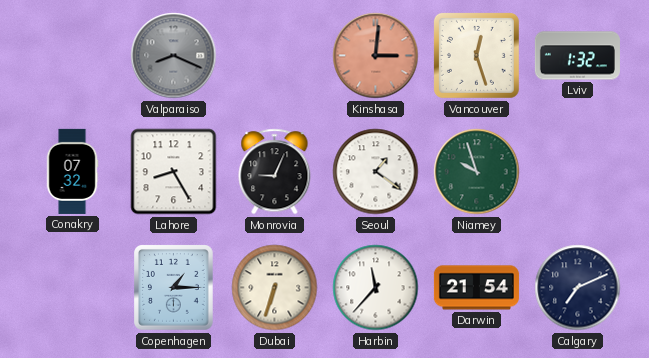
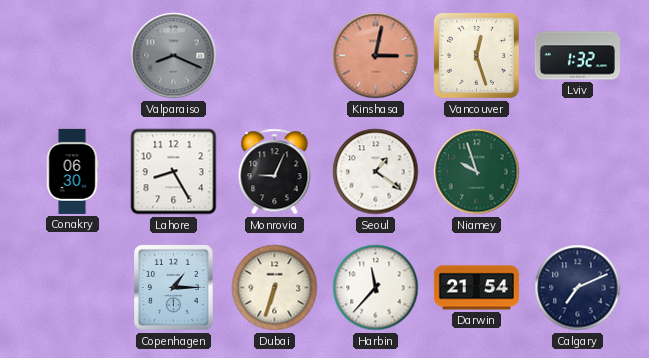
Kinshasa: 3:01 -> 3:02 (376, 56)
Conakry: 07:32 -> 06:30 (72, 171)
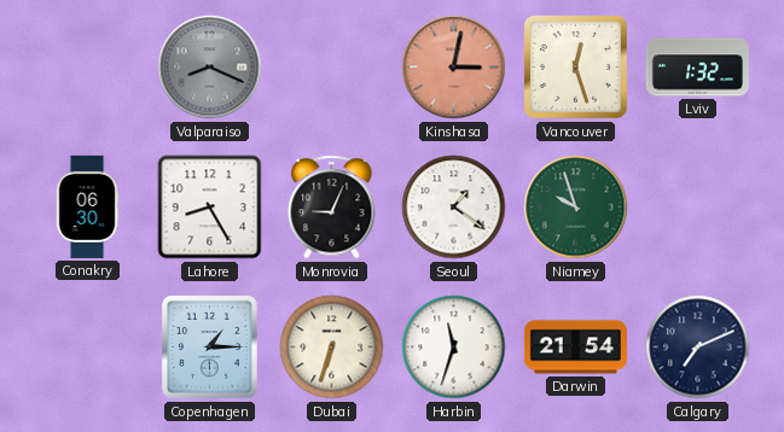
Harbin: 11:37 -> 11:33 (454, 348)
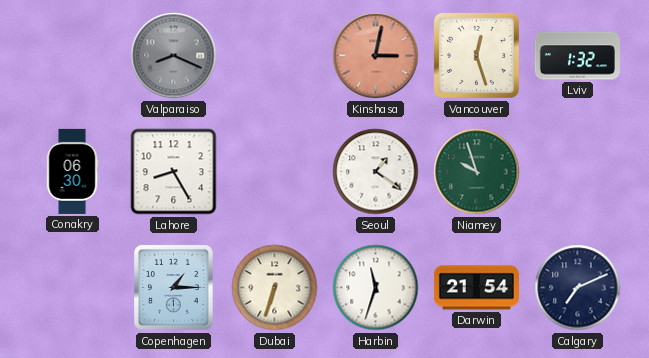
Monrovia: 9:04 -> none (332, 208)
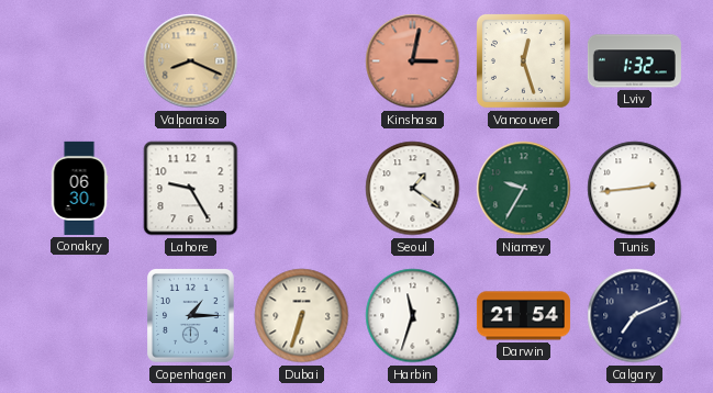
Valparaiso dial: grey -> champagne (191, 61)
Lahore: 8:25 -> 9:25 (191, 189)
Niamey: 9:57 -> 9:35 (524, 189)
Tunis: none -> 2:44 (635, 189)
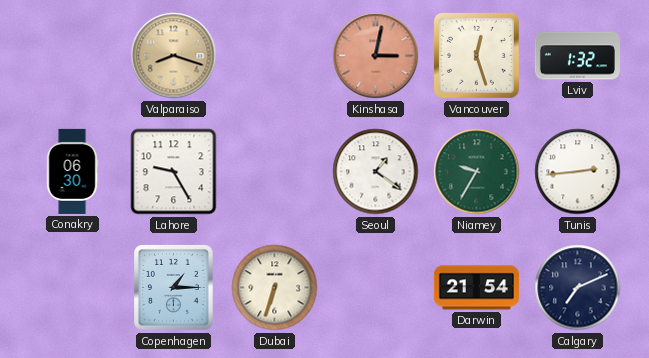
Valparaiso: 8:19 -> 8:18 (174, 56)
Harbin: 11:33 -> none (413, 316)
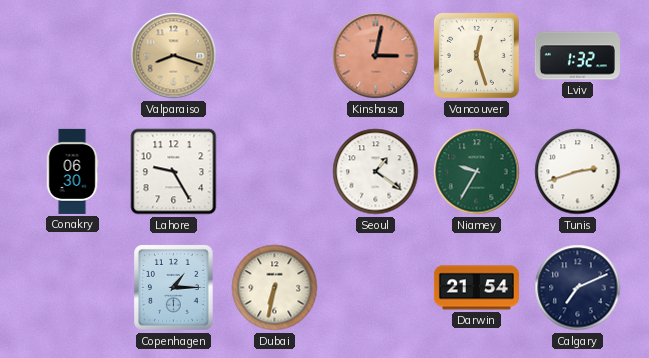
Tunis: 2:44 -> 2:42 (578, 172)
Dubai: 6:33 -> 6:32 (275, 288)
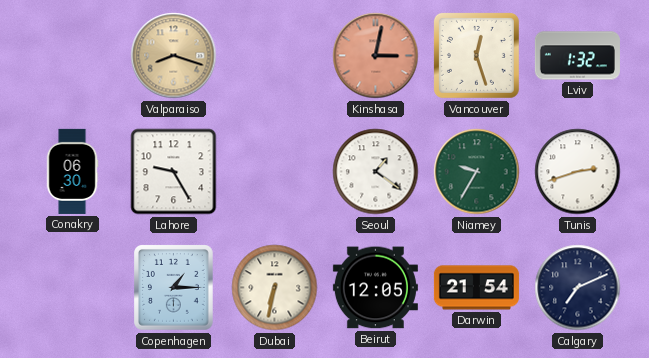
Beirut: none -> 12:05 (375, 288)
